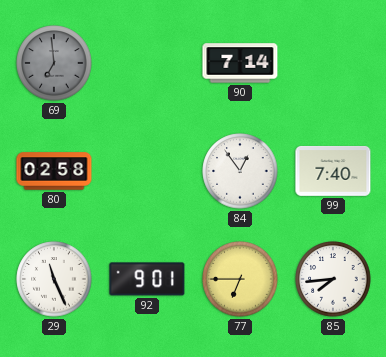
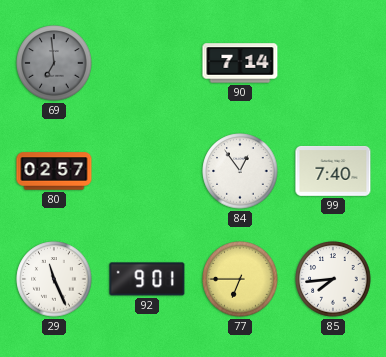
80: 02:58 -> 02:57 (54, 171)
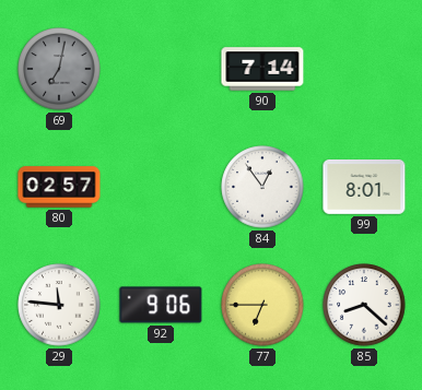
69: 6:59 -> 7:02 (59, 69)
99: 7:40 -> 8:01 (364, 187)
29: 11:26 -> 11:46 (59, 305)
92: 9:01 -> 9:06 (161, 305)
85: 7:44 -> 8:22 (364, 305)
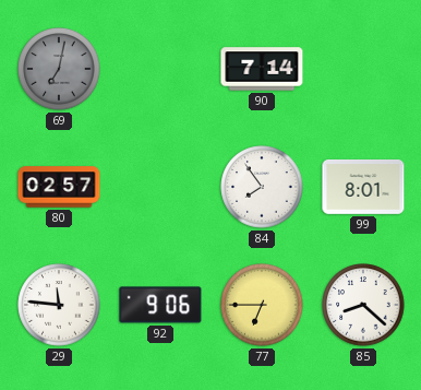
84: 12:54 -> 7:54 (262, 187)
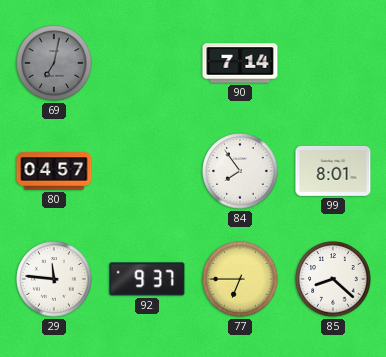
80: 02:57 -> 04:57 (54, 171)
92: 9:06 -> 9:37 (147, 279)
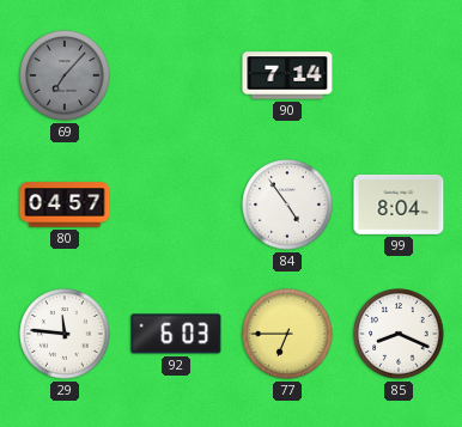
69: 7:02 -> 7:07 (65, 75)
84: 7:54 -> 4:54 (287, 205)
99: 8:01 -> 8:04 (399, 205)
92: 9:37 -> 6:03 (176, 334)
85: 8:22 -> 8:19 (399, 334)
